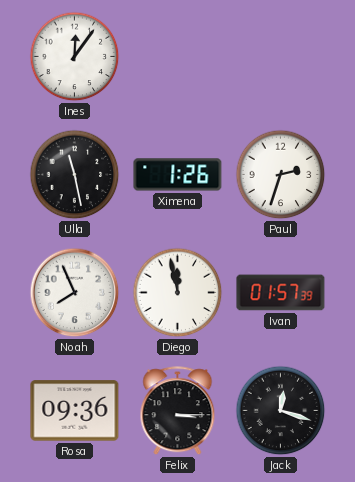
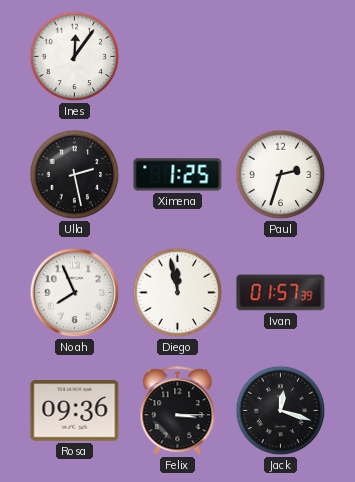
Ulla: 11:28 -> 2:28 (75, 175)
Ximena: 1:26 -> 1:25 (178, 175)
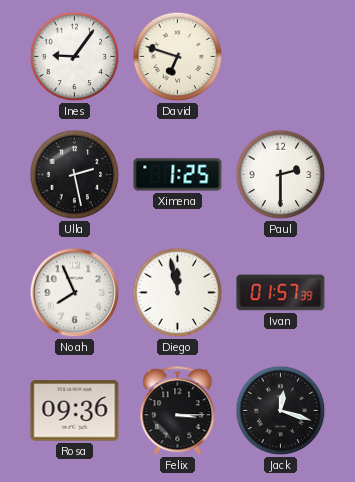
Ines: 12:06 -> 9:06 (75, 57)
David: none -> 6:48 (178, 57)
Paul: 2:33 -> 2:30 (281, 175)
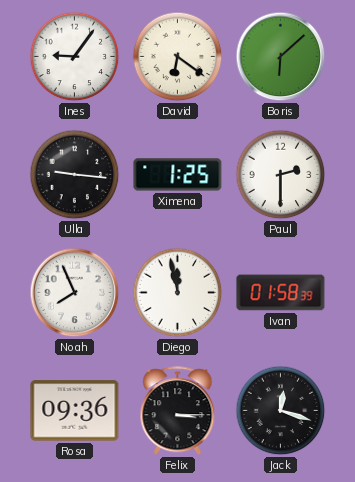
David: 6:48 -> 6:21 (178, 57)
Boris: none -> 6:08 (281, 57)
Ulla: 2:28 -> 9:16 (75, 175)
Ivan: 01:57 -> 01:58 (281, 293)
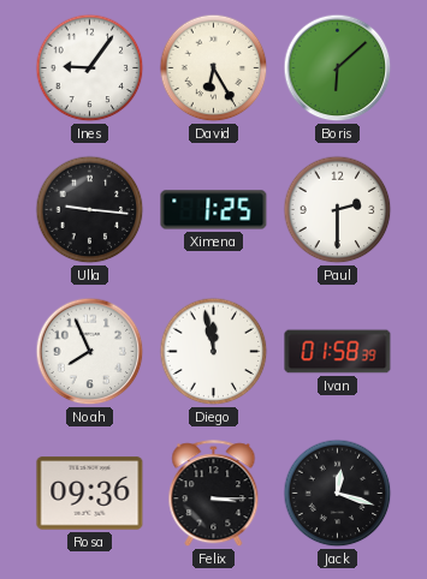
David: 6:21 -> 6:25 (214, 68)
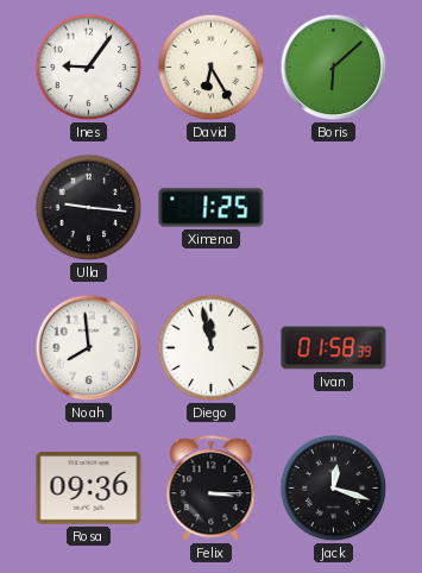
Paul: 2:30 -> none (338, 210)
Noah: 7:56 -> 7:59 (89, 348)
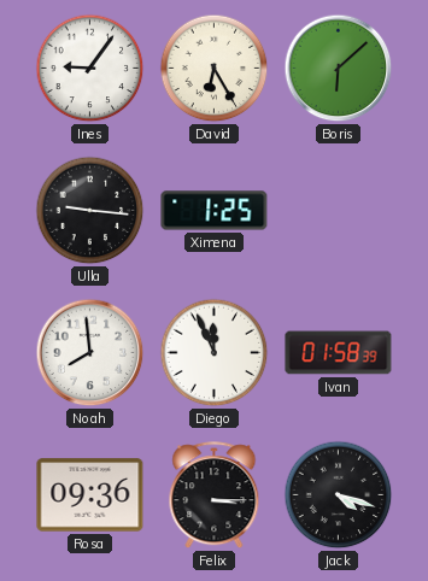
Diego: 11:58 -> 11:56 (215, 353)
Jack: 12:18 -> 4:18 (339, 495)
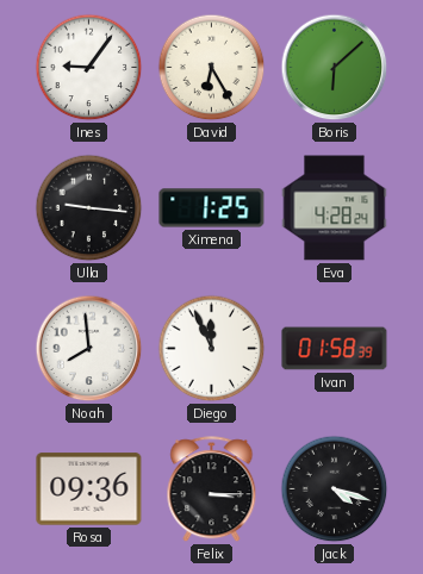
Eva: none -> 4:28 (335, 208)
